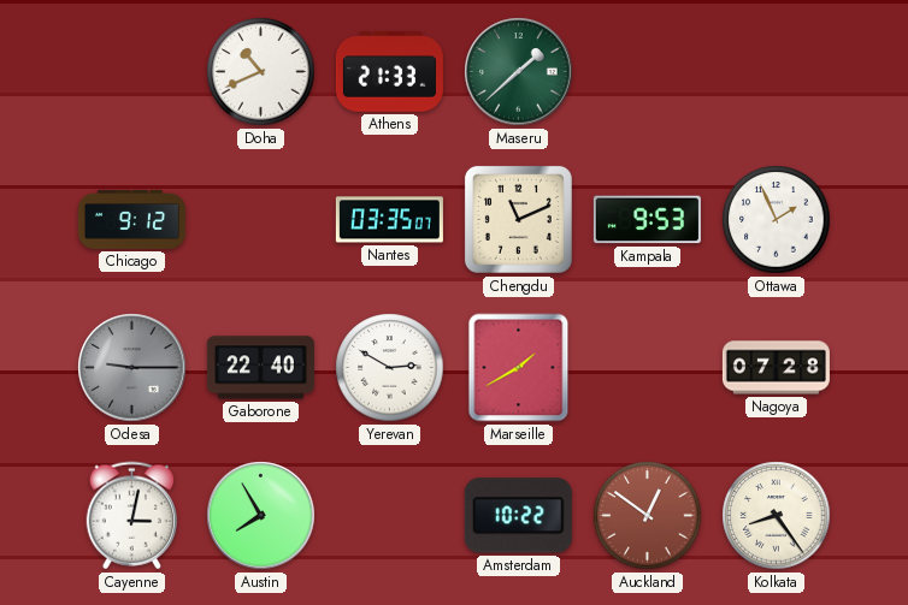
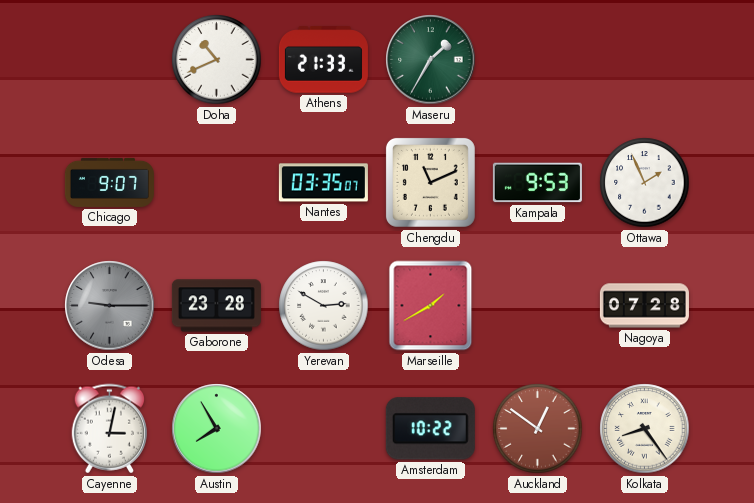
Maseru: 1:38 -> 1:35 (431, 60)
Chicago: 9:12 -> 9:07 (109, 182)
Gaborone: 22:40 -> 23:28 (216, 306)
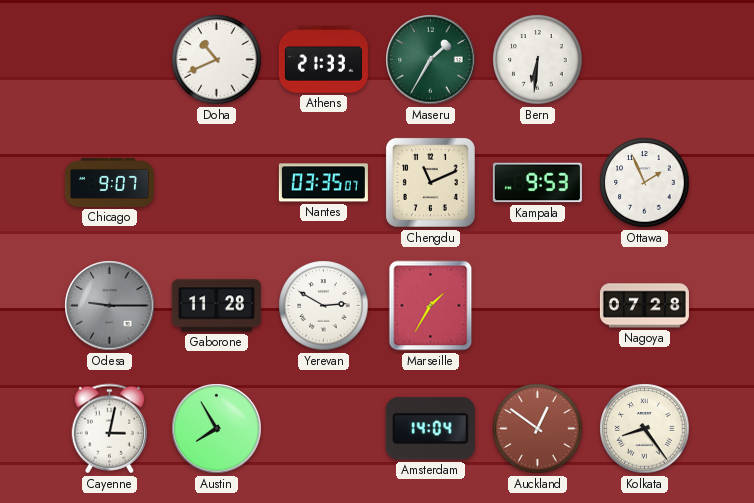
Bern: none -> 6:31 (538, 60)
Gaborone: 23:28 -> 11:28 (216, 306)
Marseille: 1:40 -> 1:35 (431, 306)
Amsterdam: 10:22 -> 14:04 (430, 429)
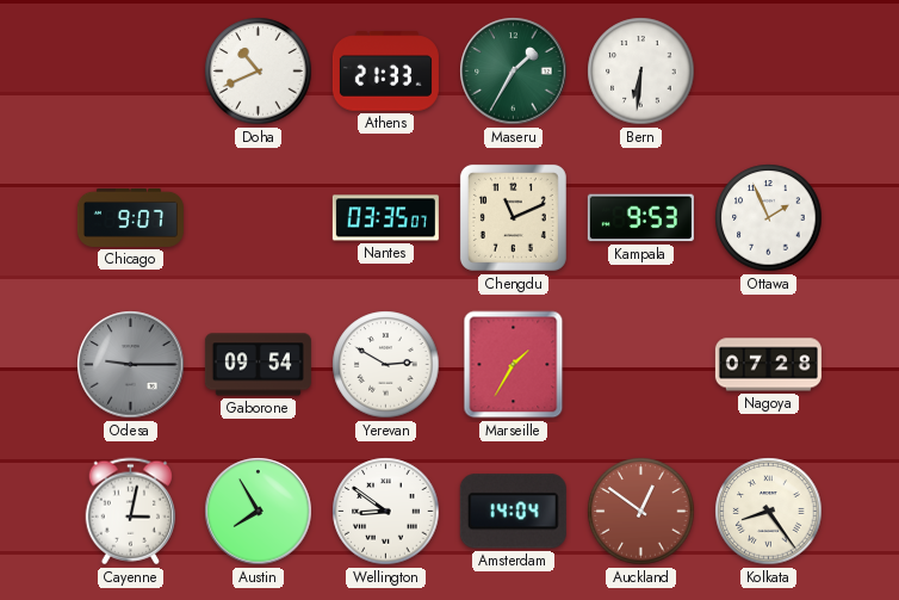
Gaborone: 11:28 -> 09:54 (258, 365)
Wellington: none -> 8:51 (386, 512)
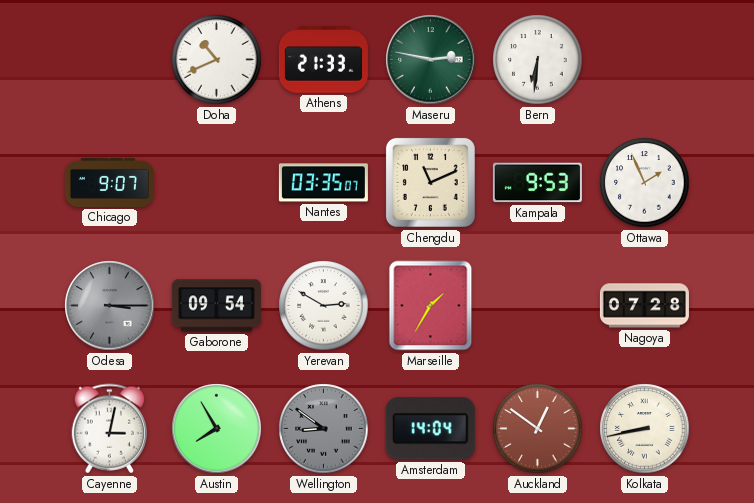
Maseru: 1:35 -> 2:47 (431, 60)
Odesa: 9:15 -> 3:15 (110, 306)
Wellington dial: white -> grey (324, 429)
Kolkata: 8:24 -> 8:43 (645, 429)
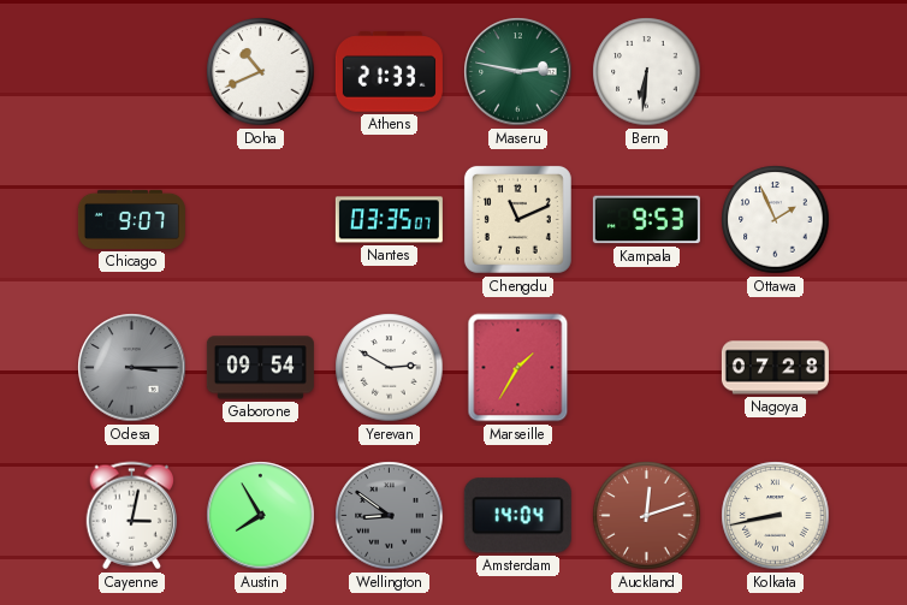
Auckland: 12:51 -> 12:12 (647, 516)
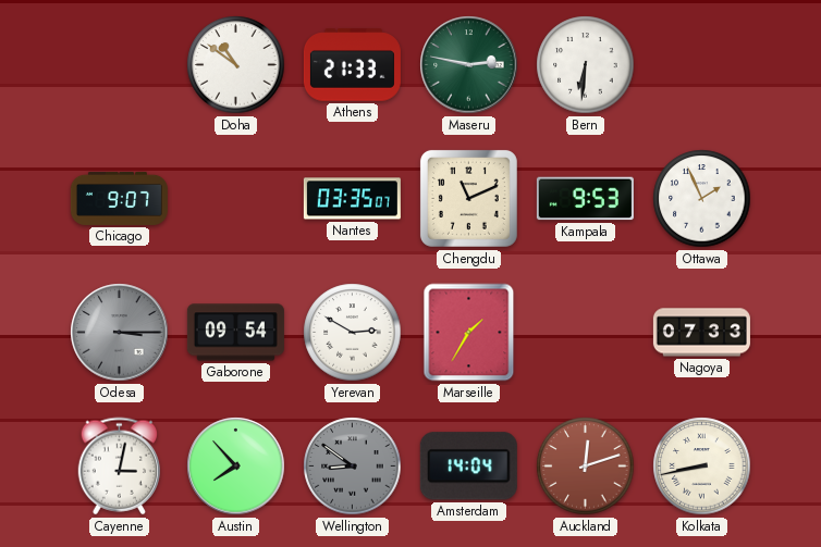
Doha: 10:41 -> 10:51 (236, 65)
Nagoya: 07:28 -> 07:33 (701, 333)
Austin: 7:55 -> 7:53 (236, 467)
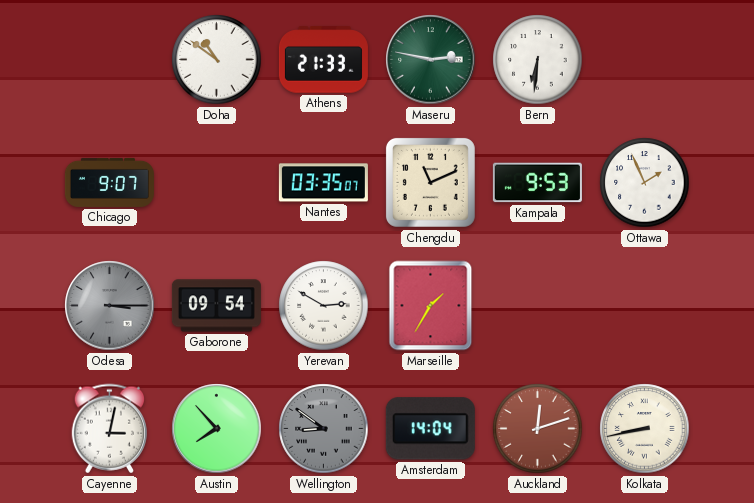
Nagoya: 07:33 -> none (701, 333)
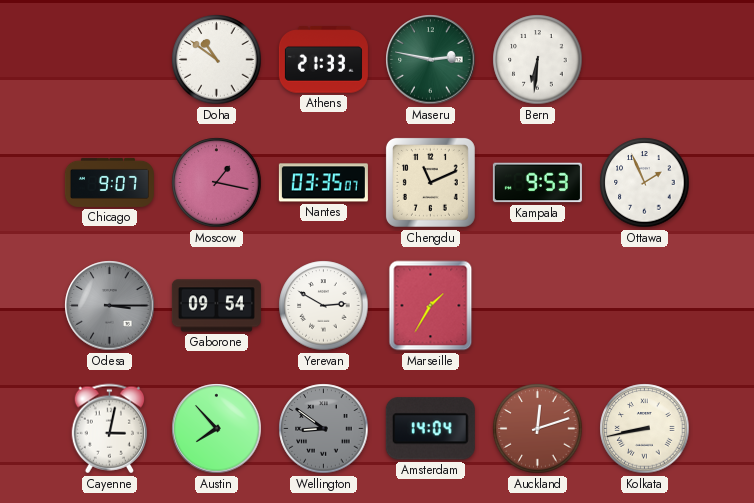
Moscow: none -> 1:17 (217, 183)
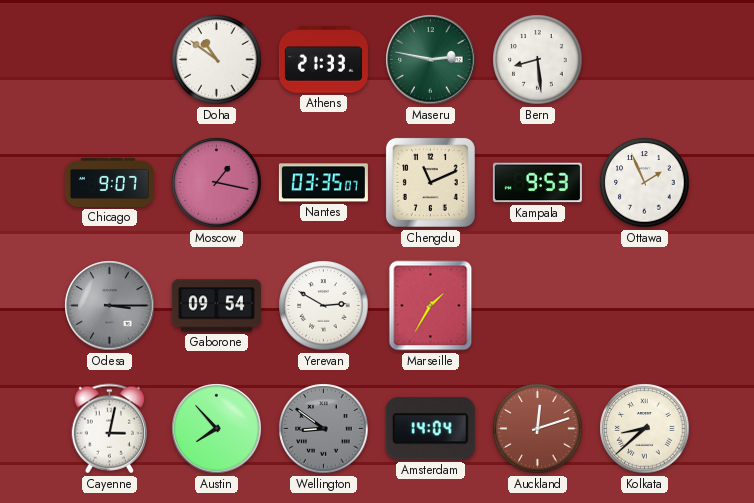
Bern: 6:31 -> 8:29 (538, 60)
Kolkata: 8:43 -> 8:38 (645, 429)
